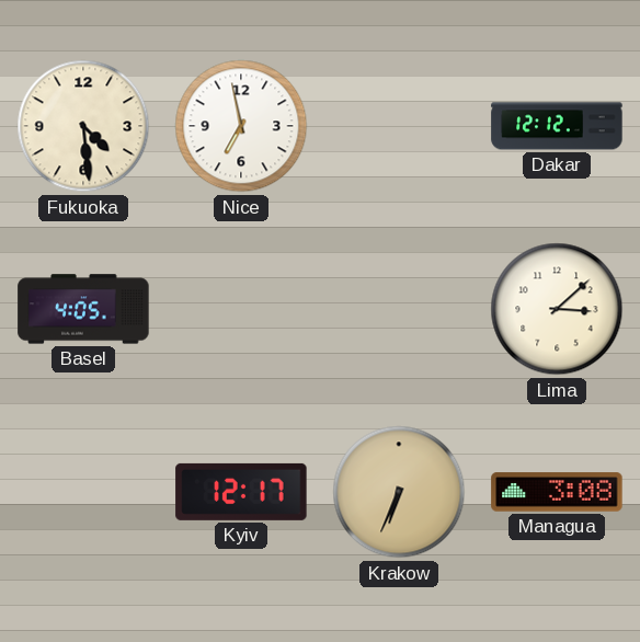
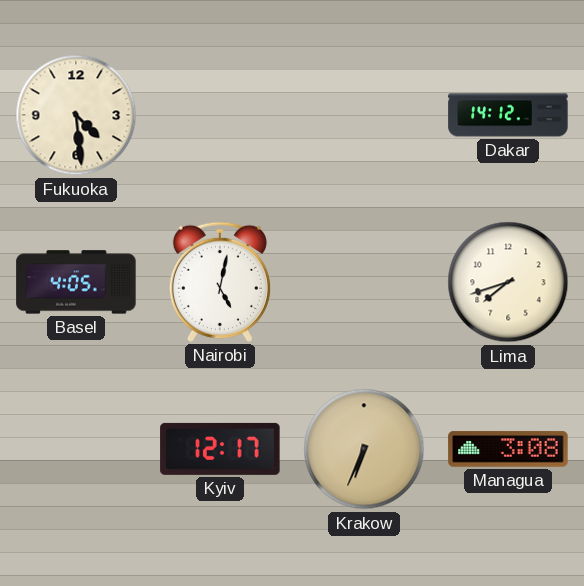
Nice: 6:58 -> none (241, 126)
Dakar: 12:12 -> 14:12 (508, 115)
Nairobi: none -> 5:02 (220, 282)
Lima: 3:08 -> 7:42 (508, 282)
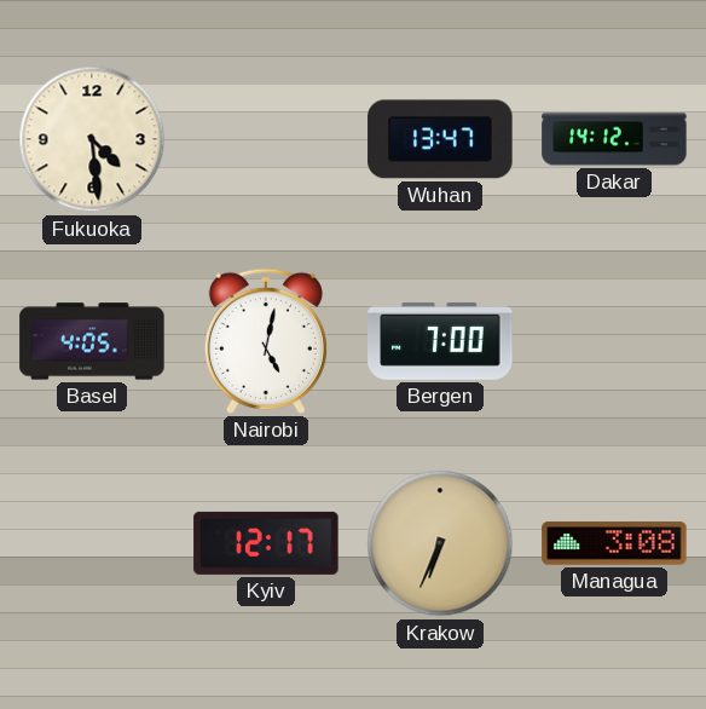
Wuhan: none -> 13:47 (440, 139)
Bergen: none -> 7:00 (440, 341)
Lima: 7:42 -> none (508, 282)
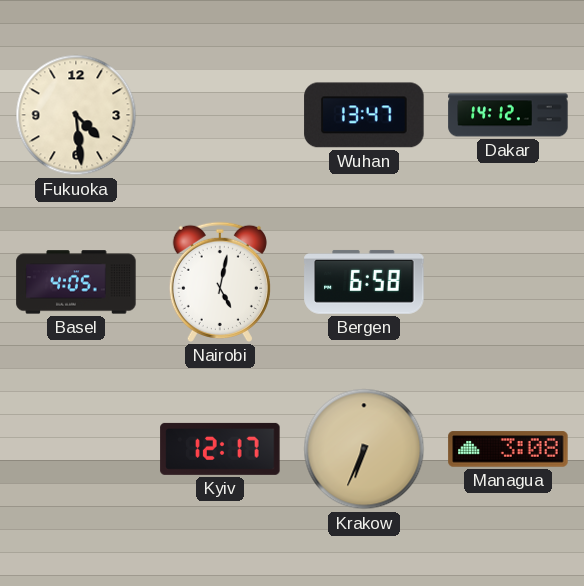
Bergen: 7:00 -> 6:58 (364, 282)
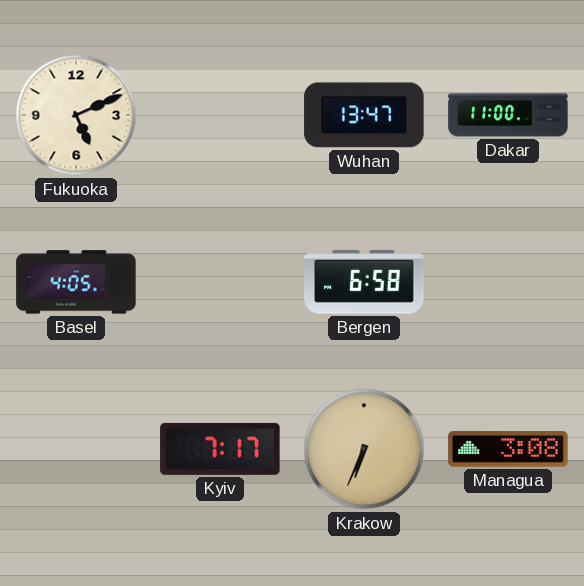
Fukuoka: 4:29 -> 5:11 (76, 115)
Dakar: 14:12 -> 11:00 (508, 115)
Nairobi: 5:02 -> none (220, 282)
Kyiv: 12:17 -> 7:17 (220, 449)
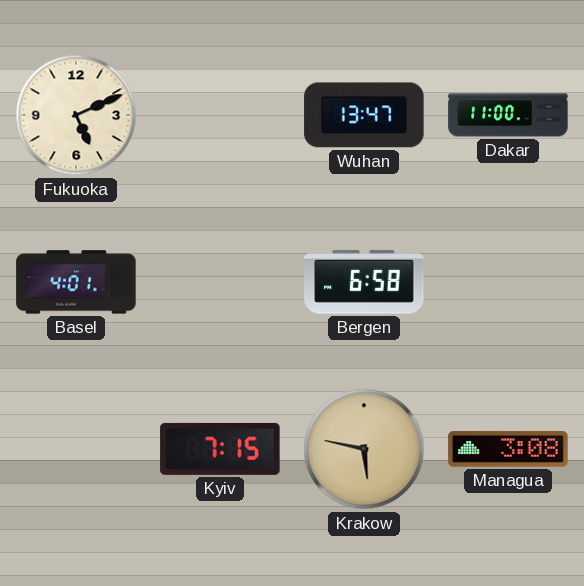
Basel: 4:05 -> 4:01 (76, 282)
Kyiv: 7:17 -> 7:15 (220, 449)
Krakow: 6:34 -> 5:47 (364, 449)
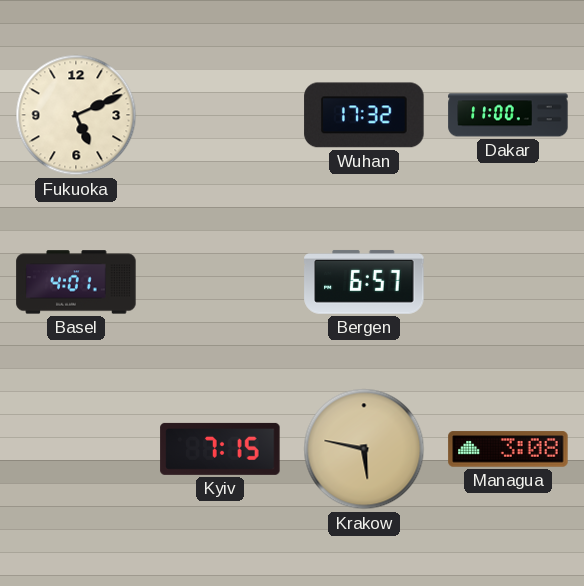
Wuhan: 13:47 -> 17:32 (364, 115)
Bergen: 6:58 -> 6:57 (364, 282)
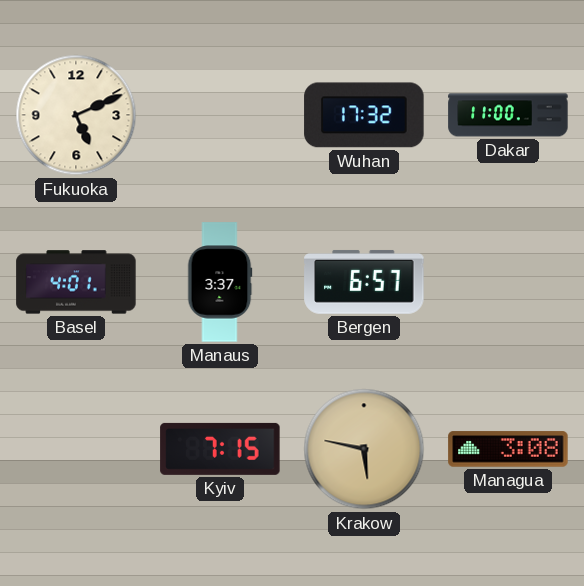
Manaus: none -> 3:37 (220, 282)
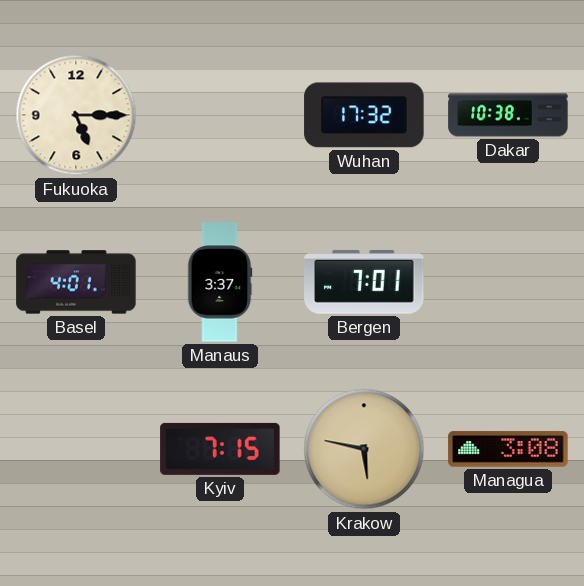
Fukuoka: 5:11 -> 5:15 (76, 115)
Dakar: 11:00 -> 10:38 (508, 115)
Bergen: 6:57 -> 7:01 (364, 282)
